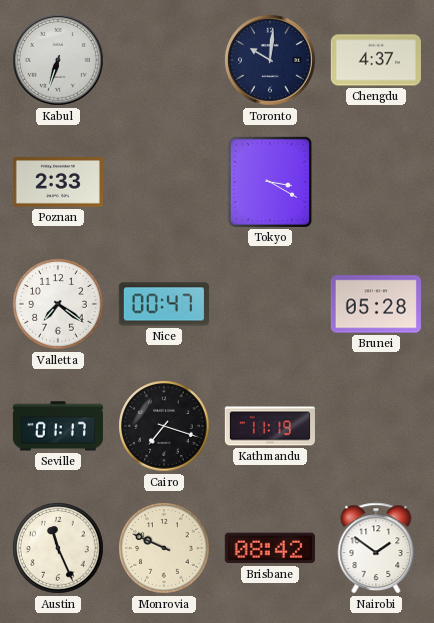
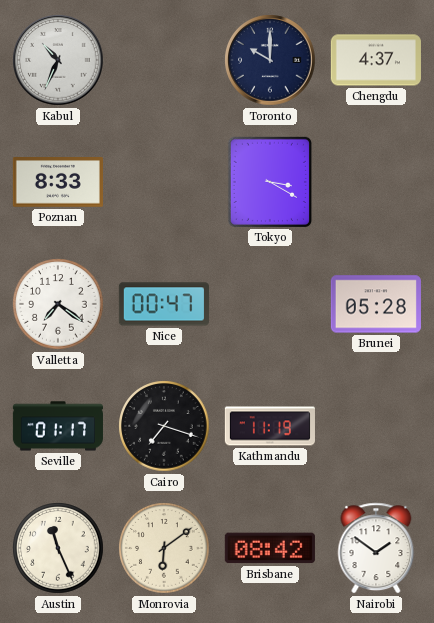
Kabul: 6:33 -> 10:34 (58, 60)
Toronto: 10:01 -> 10:00 (270, 60)
Poznan: 2:33 -> 8:33 (58, 183)
Monrovia: 9:49 -> 6:09 (164, 548)
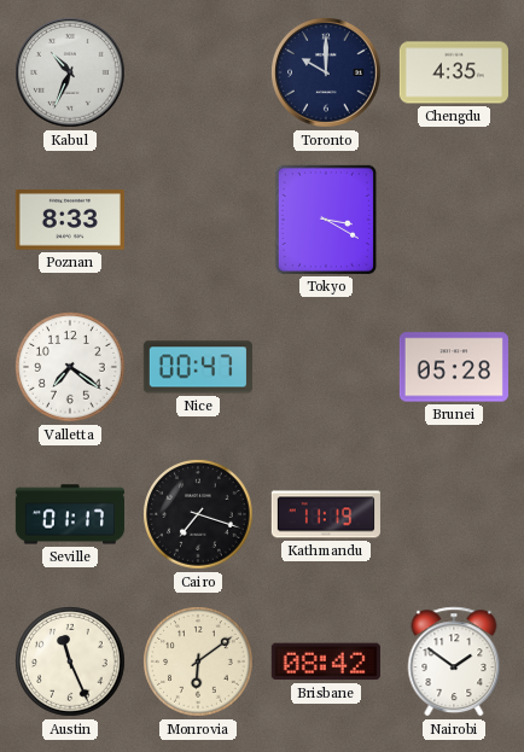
Chengdu: 4:37 -> 4:35 (454, 72)
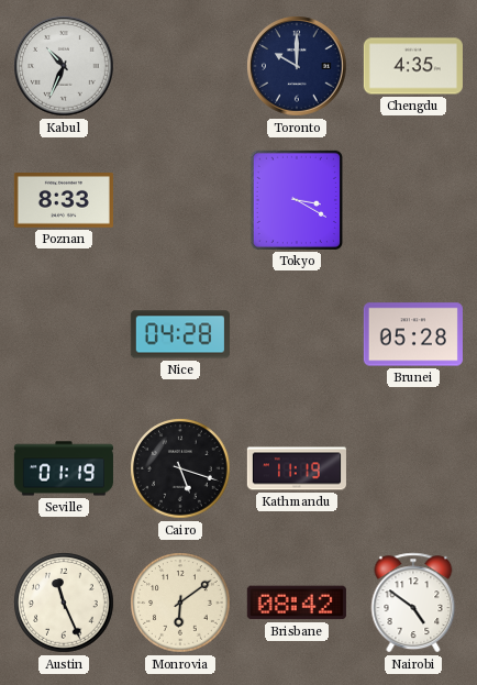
Valletta: 7:21 -> none (70, 367)
Nice: 00:47 -> 04:28 (180, 334)
Seville: 01:17 -> 01:19 (64, 468)
Cairo: 7:18 -> 5:18 (180, 468)
Nairobi: 1:51 -> 4:51 (413, 603)
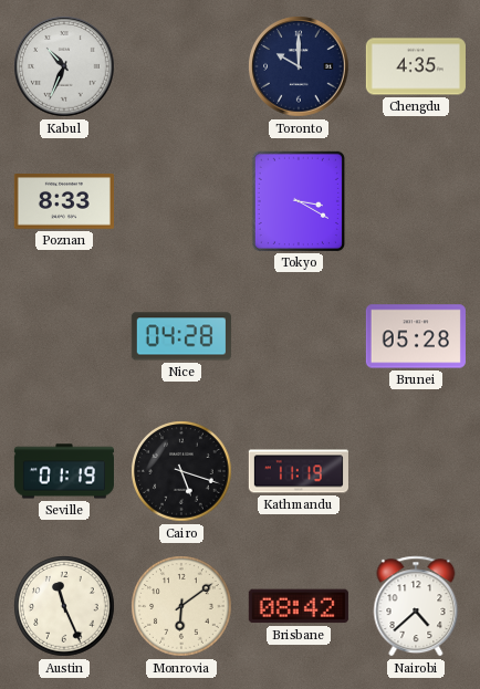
Nairobi: 4:51 -> 4:38 (416, 606)
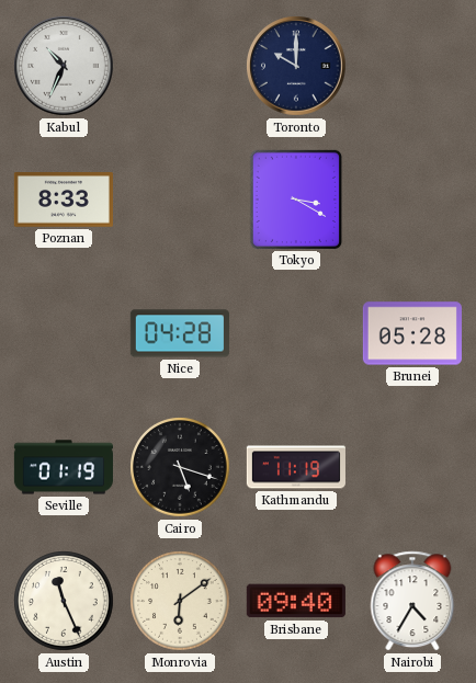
Chengdu: 4:35 -> none (416, 66)
Brisbane: 08:42 -> 09:40 (296, 601)
Nairobi: 4:38 -> 4:35 (412, 601)
